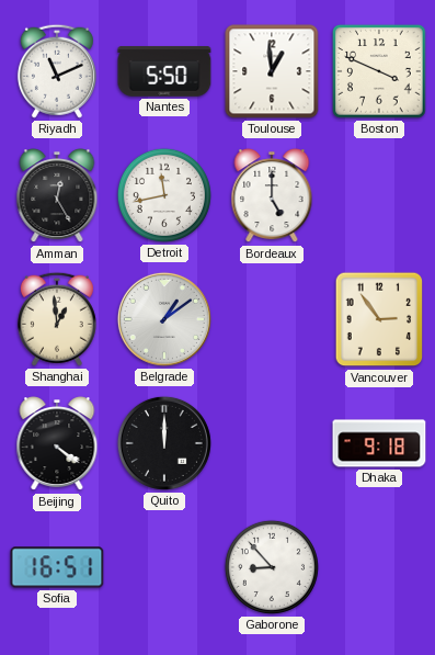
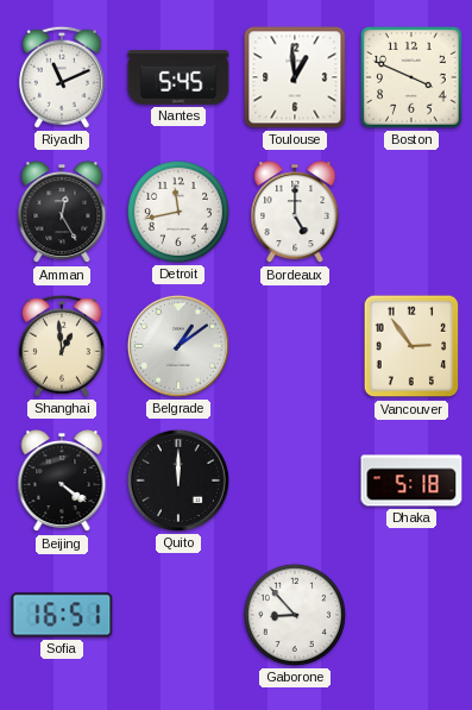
Nantes: 5:50 -> 5:45 (178, 77)
Dhaka: 9:18 -> 5:18 (411, 480)
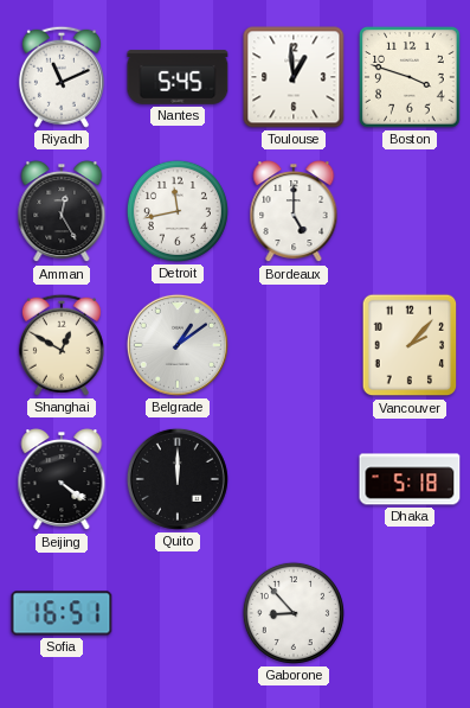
Boston: 3:49 -> 3:48 (410, 77)
Shanghai: 12:59 -> 12:50 (62, 345)
Vancouver: 2:54 -> 2:07 (410, 345)
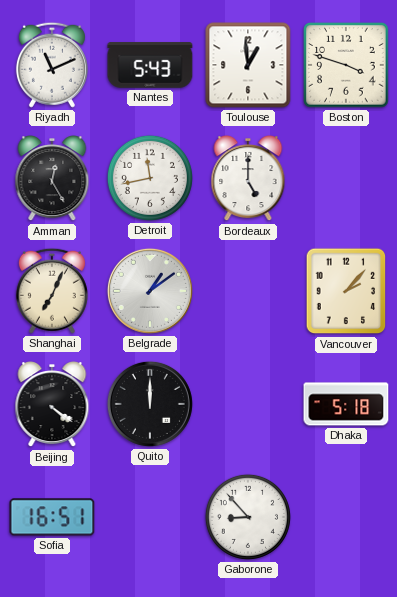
Nantes: 5:45 -> 5:43 (150, 65)
Shanghai: 12:50 -> 7:04 (52, 291)
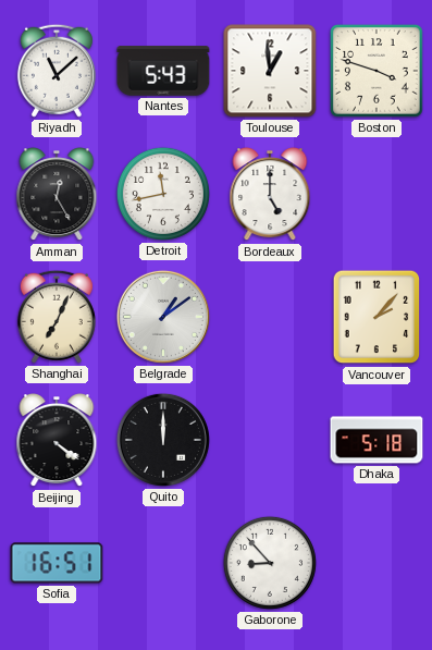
Riyadh: 11:11 -> 11:08 (57, 71)
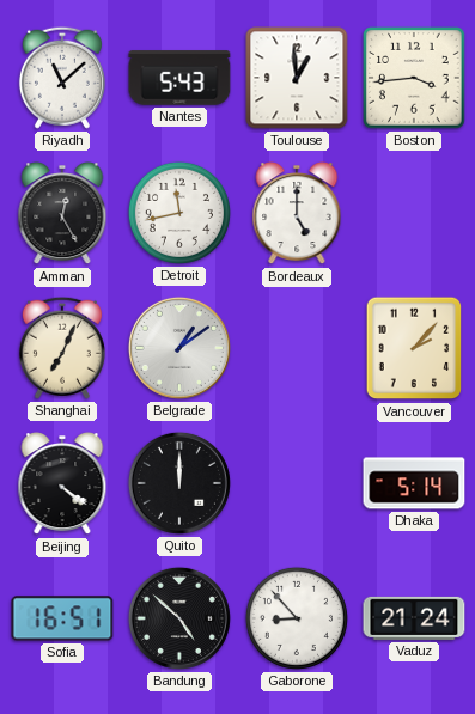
Boston: 3:48 -> 3:44 (414, 78)
Dhaka: 5:18 -> 5:14 (414, 483)
Bandung: none -> 4:52 (179, 618)
Vaduz: none -> 21:24 (414, 618)
